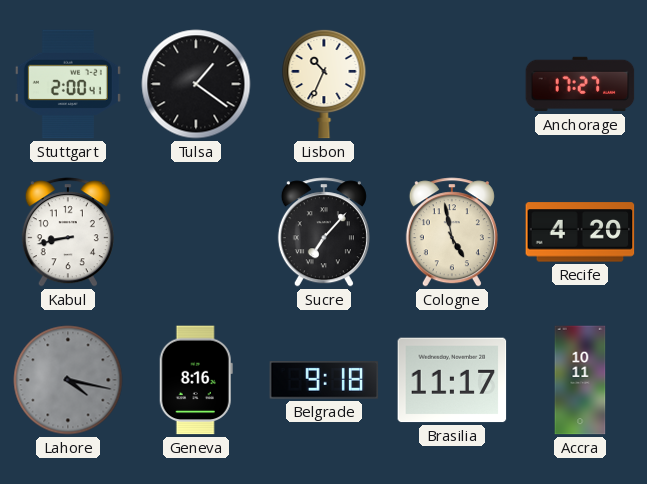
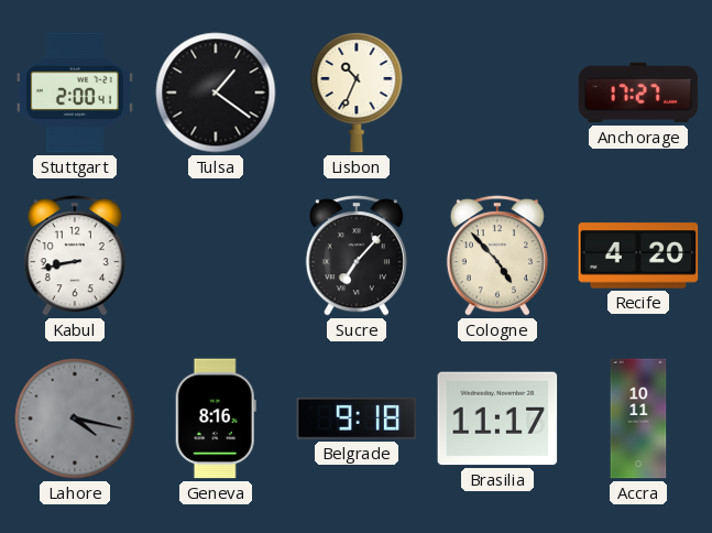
Cologne: 4:58 -> 4:53 (497, 255)
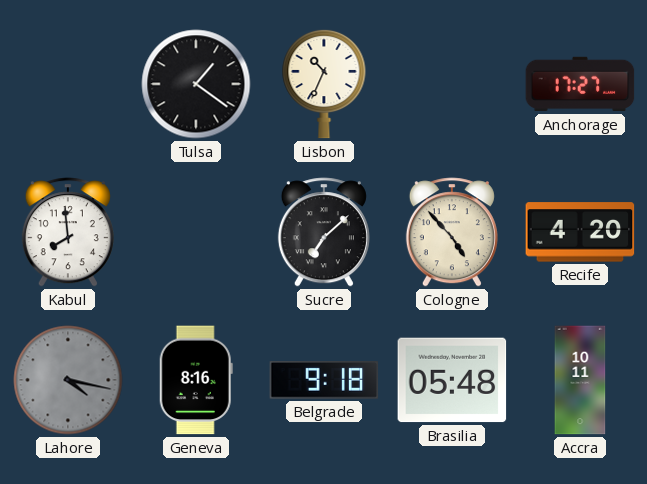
Stuttgart: 2:00 -> none (75, 93)
Kabul: 8:43 -> 7:59 (68, 232)
Sucre: 7:07 -> 7:08 (324, 232)
Brasilia: 11:17 -> 05:48 (452, 380)
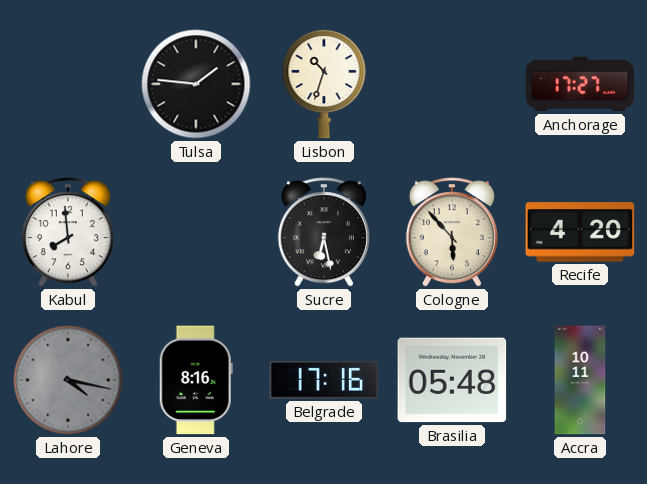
Tulsa: 1:21 -> 1:46 (196, 84)
Lisbon: 10:34 -> 10:33 (324, 84)
Sucre: 7:08 -> 6:28 (324, 232)
Cologne: 4:53 -> 5:53 (452, 232)
Belgrade: 9:18 -> 17:16 (324, 381)
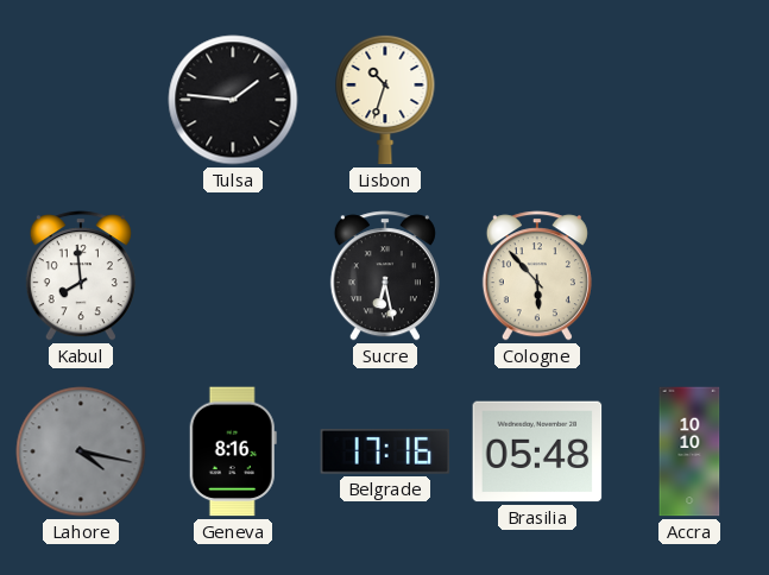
Anchorage: 17:27 -> none (580, 84)
Recife: 4:20 -> none (580, 232)
Accra: 10:11 -> 10:10 (689, 451)
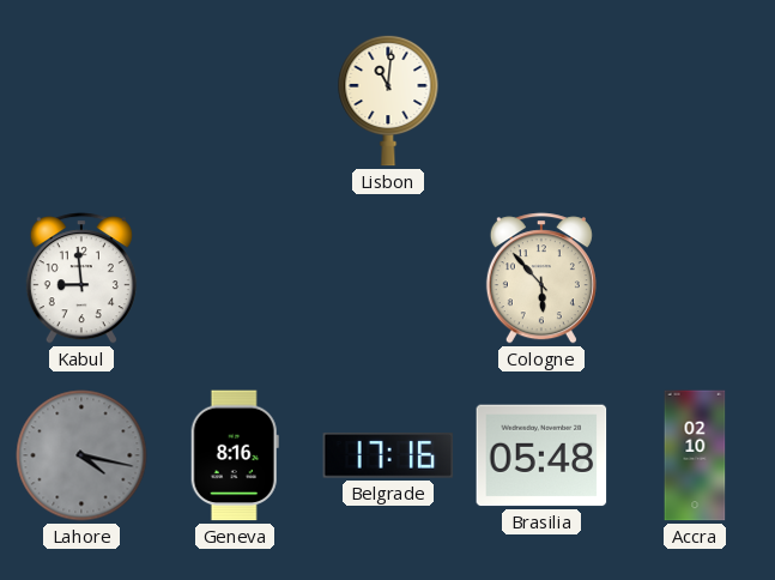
Tulsa: 1:46 -> none (233, 100)
Lisbon: 10:33 -> 11:01 (388, 101)
Kabul: 7:59 -> 8:59 (81, 278)
Sucre: 6:28 -> none (385, 276)
Accra: 10:10 -> 02:10 (695, 455)
